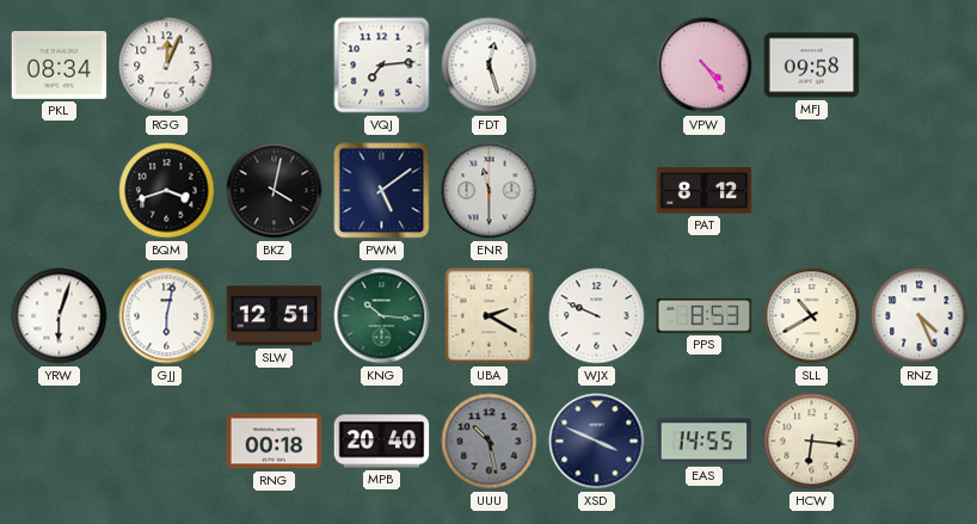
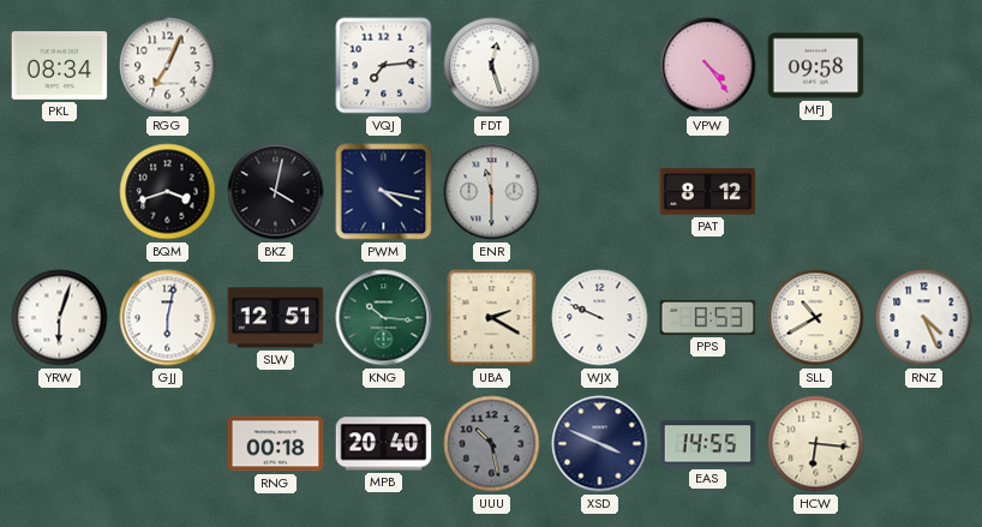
RGG: 12:04 -> 7:04 (168, 66)
PWM: 5:09 -> 4:17 (384, 192)
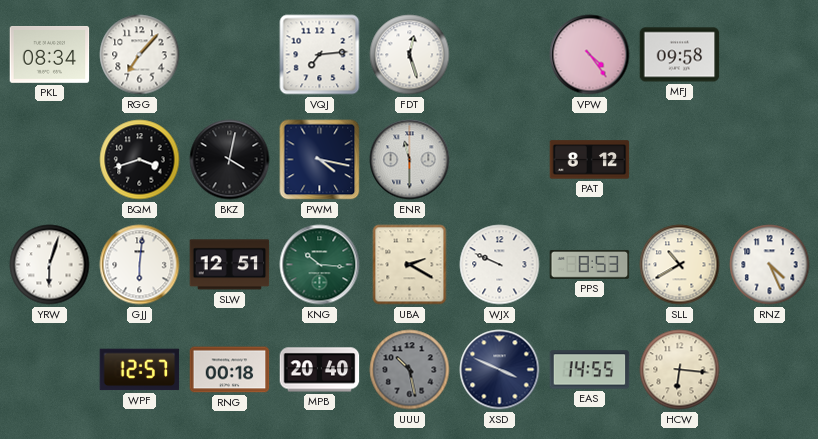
RGG: 7:04 -> 7:07 (140, 55)
GJJ: 6:02 -> 6:01 (140, 265)
WPF: none -> 12:57 (140, 370)
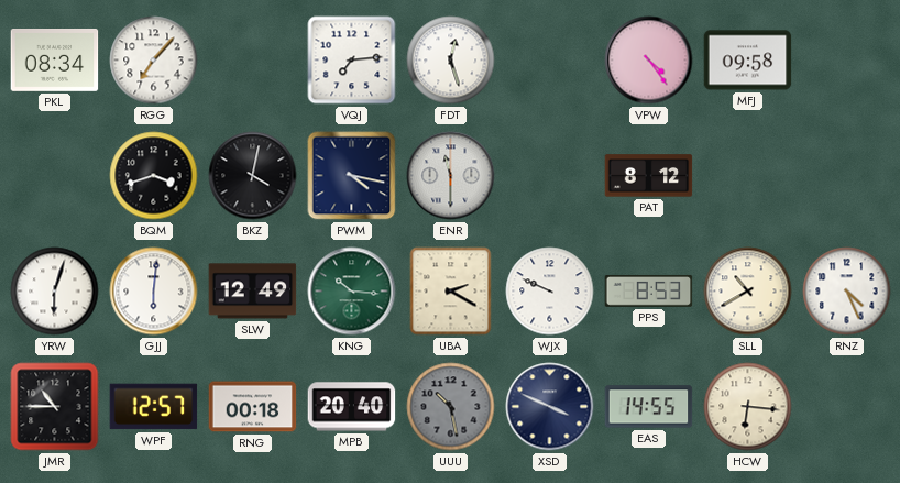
SLW: 12:51 -> 12:49 (253, 292)
JMR: none -> 10:45 (55, 407)
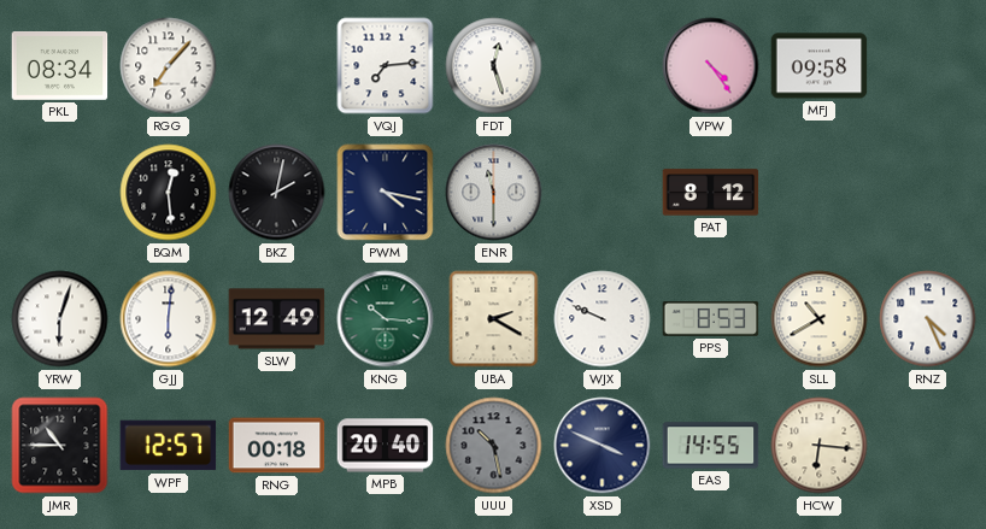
BQM: 3:42 -> 12:29 (169, 193)
BKZ: 4:02 -> 2:02 (277, 193)
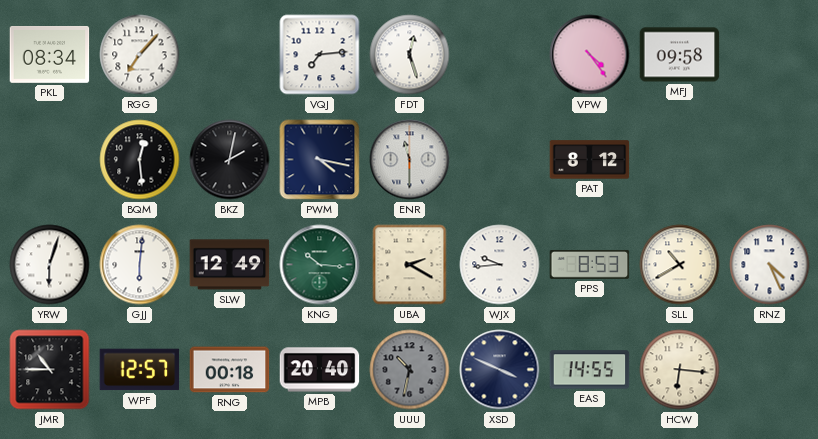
WJX: 9:49 -> 9:44 (500, 265)
UUU: 10:28 -> 10:32 (410, 370)
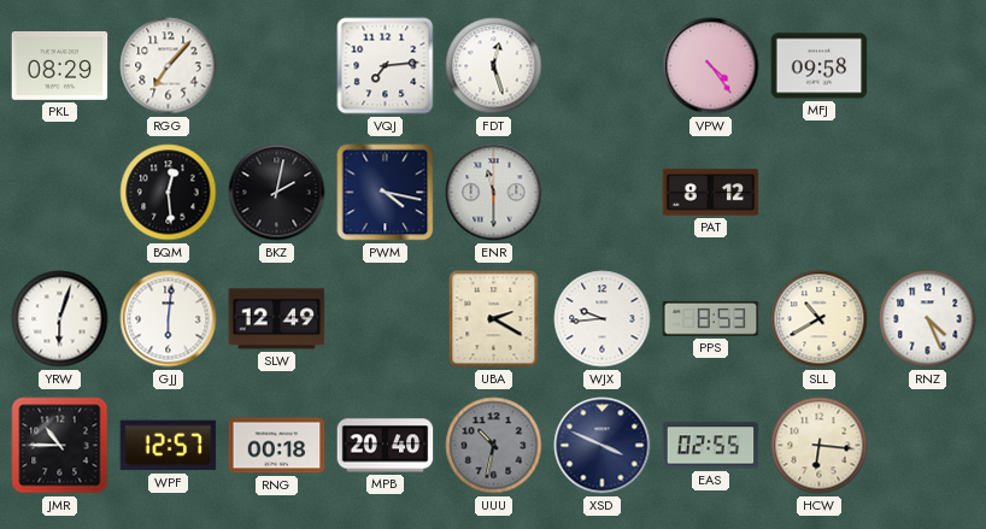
PKL: 08:34 -> 08:29 (60, 66)
KNG: 10:16 -> none (320, 265)
EAS: 14:55 -> 02:55 (711, 446)
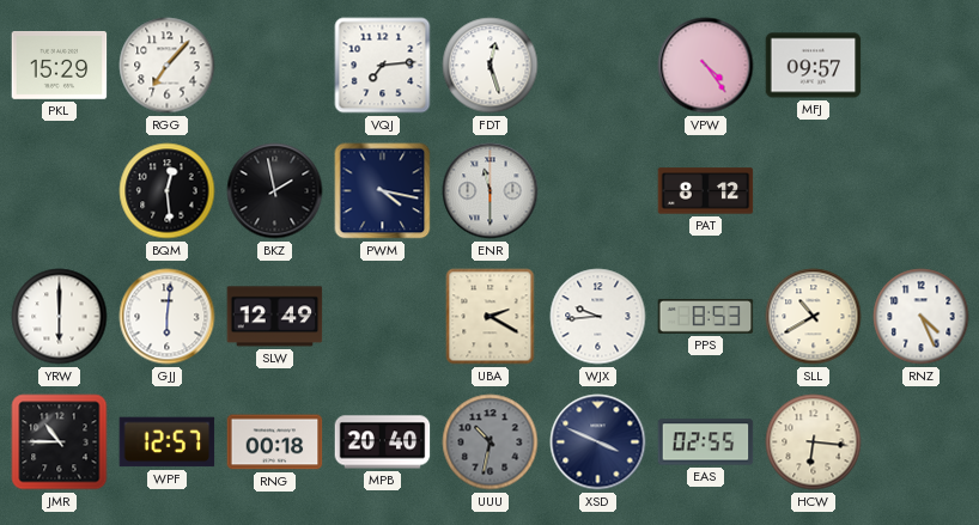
PKL: 08:29 -> 15:29 (60, 66)
MFJ: 09:58 -> 09:57 (814, 66)
BKZ: 2:02 -> 1:58 (275, 191)
YRW: 6:03 -> 6:00 (60, 317)
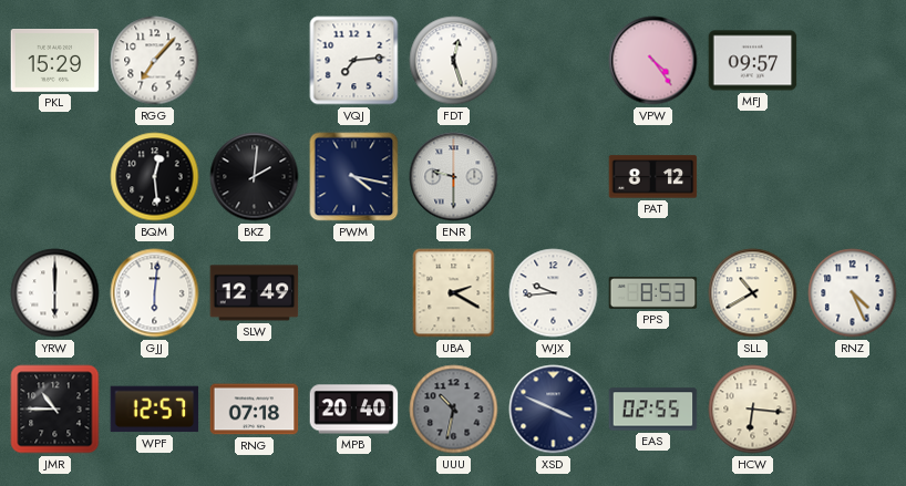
BKZ: 1:58 -> 2:01 (255, 177)
ENR: 11:30 -> 9:30 (454, 177)
RNG: 00:18 -> 07:18 (255, 410)
